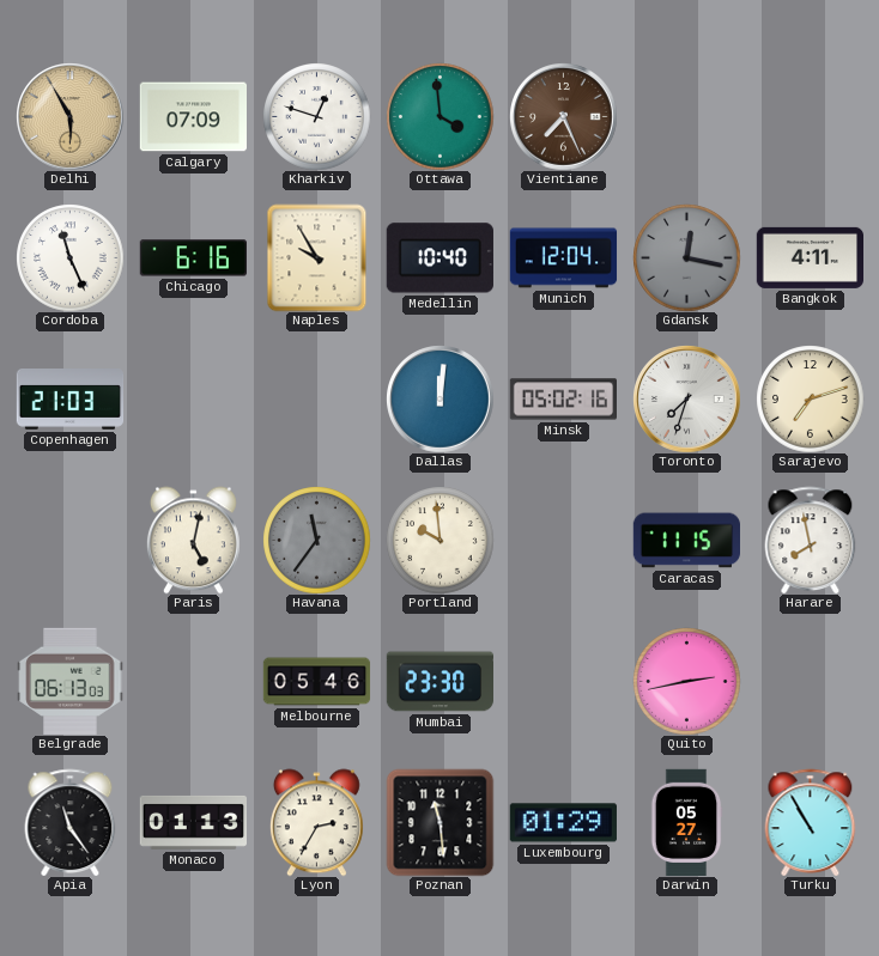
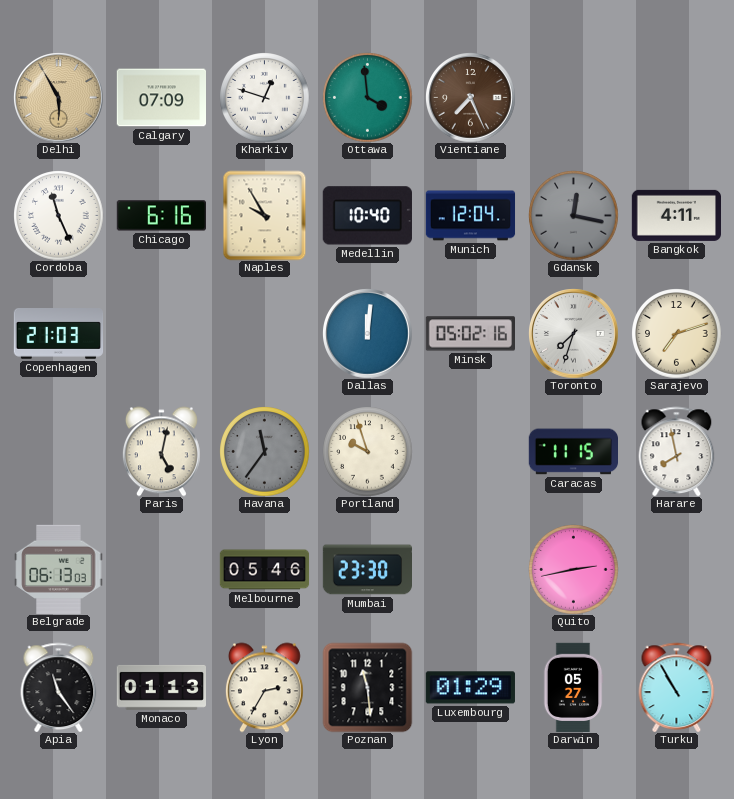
Portland: 9:59 -> 9:57 (367, 451)
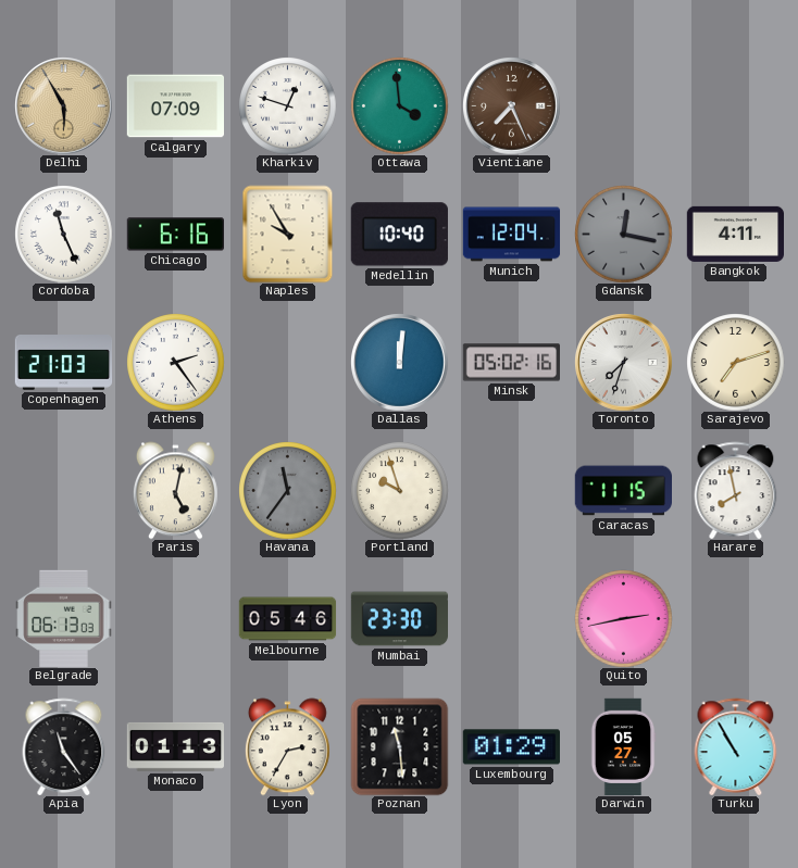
Athens: none -> 2:24 (175, 362)
